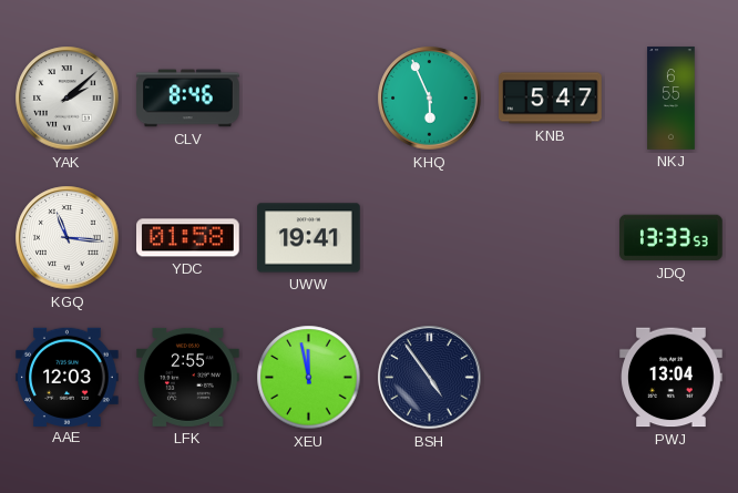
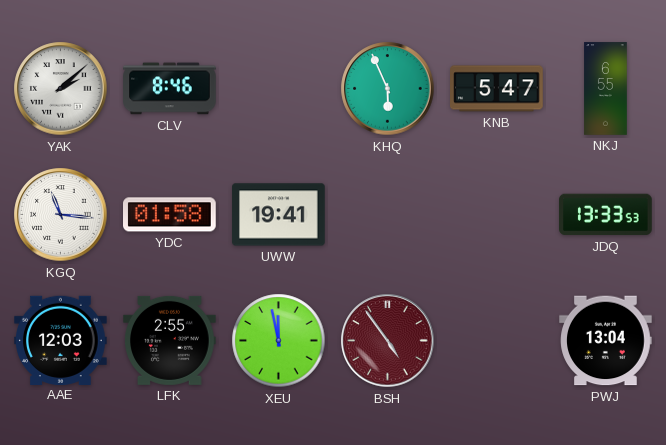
BSH dial: navy -> burgundy (388, 341)
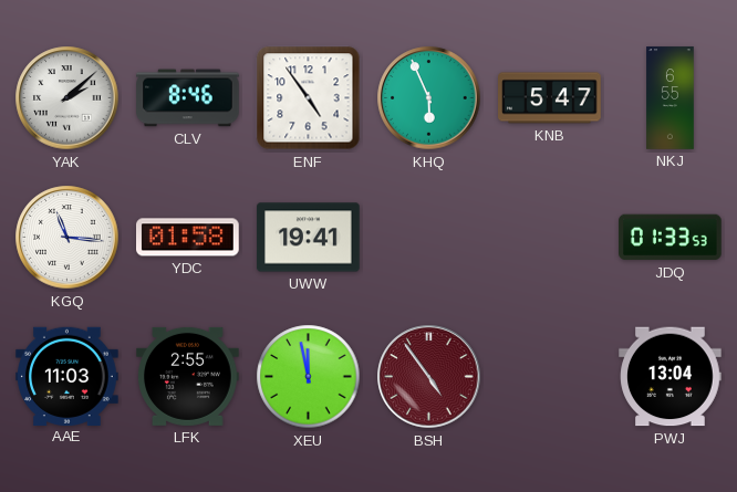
ENF: none -> 4:54 (309, 98)
JDQ: 13:33 -> 01:33 (671, 238)
AAE: 12:03 -> 11:03 (68, 376)
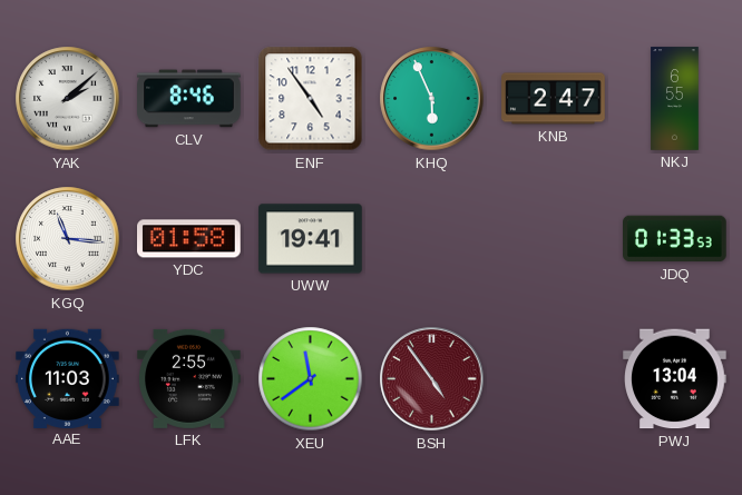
KNB: 5:47 -> 2:47 (554, 99)
XEU: 11:58 -> 11:39 (311, 379)
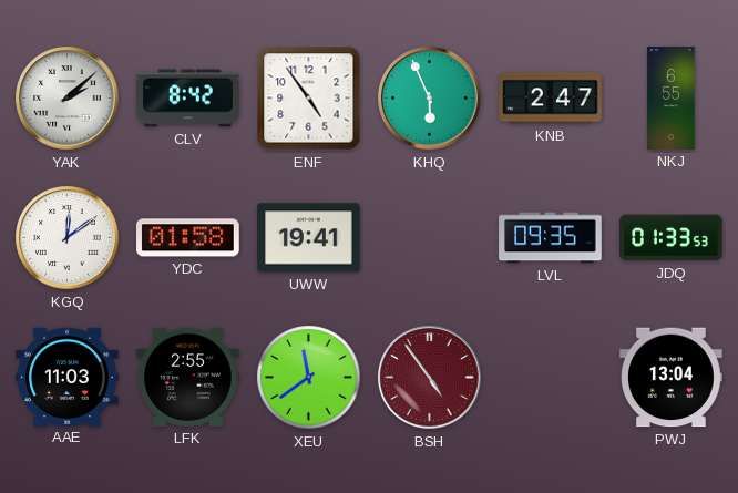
CLV: 8:46 -> 8:42 (188, 99)
KGQ: 11:16 -> 12:09 (68, 238)
LVL: none -> 09:35 (551, 238)
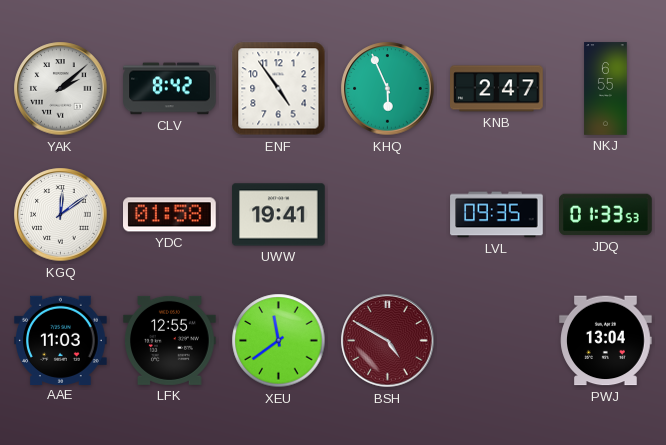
LFK: 2:55 -> 12:55 (170, 340)
BSH: 4:54 -> 4:50 (388, 341)
